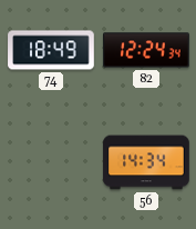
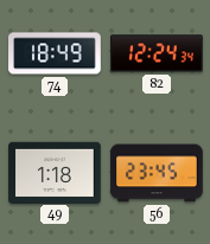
49: none -> 1:18 (55, 172)
56: 14:34 -> 23:45 (157, 173)
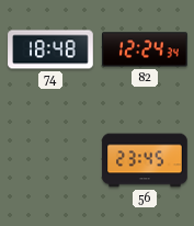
74: 18:49 -> 18:48 (50, 49)
49: 1:18 -> none (55, 172)
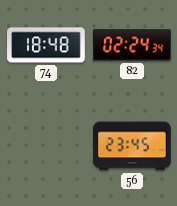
82: 12:24 -> 02:24 (132, 45)
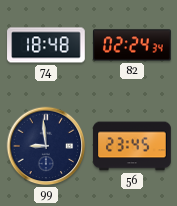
99: none -> 8:59 (46, 146)
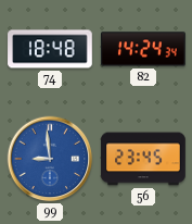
82: 02:24 -> 14:24 (143, 49)
99 dial: navy -> blue (50, 159)
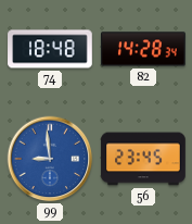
82: 14:24 -> 14:28 (143, 49)
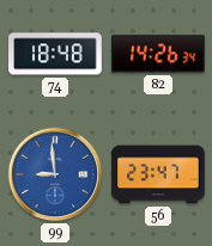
82: 14:28 -> 14:26 (158, 54)
56: 23:45 -> 23:47 (158, 174)
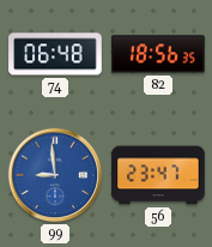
74: 18:48 -> 06:48 (55, 54)
82: 14:26 -> 18:56 (158, 54)
